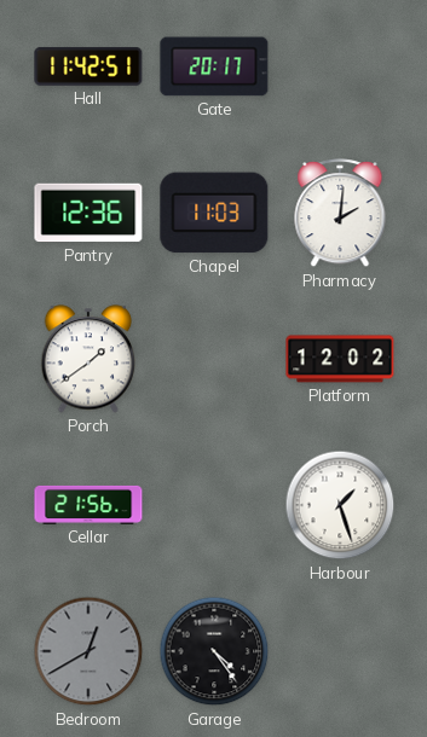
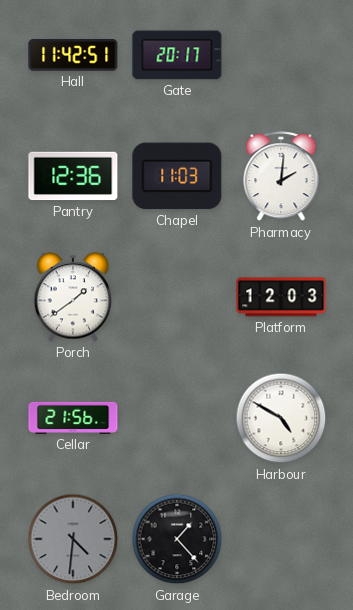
Platform: 12:02 -> 12:03 (281, 297)
Harbour: 1:27 -> 4:50 (281, 418)
Bedroom: 12:40 -> 4:31 (73, 539)
Garage: 4:24 -> 1:23 (177, 539)
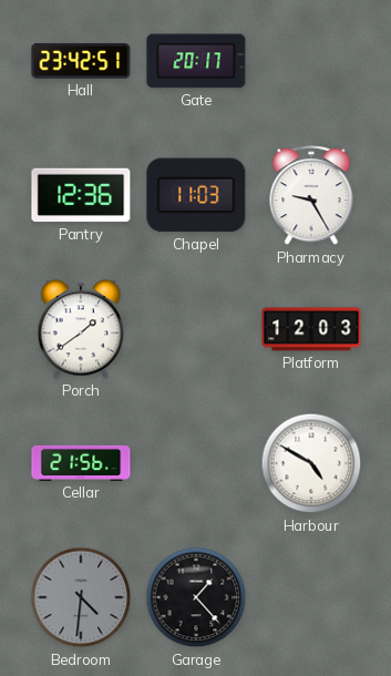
Hall: 11:42 -> 23:42 (81, 61)
Pharmacy: 2:01 -> 9:25 (311, 196)
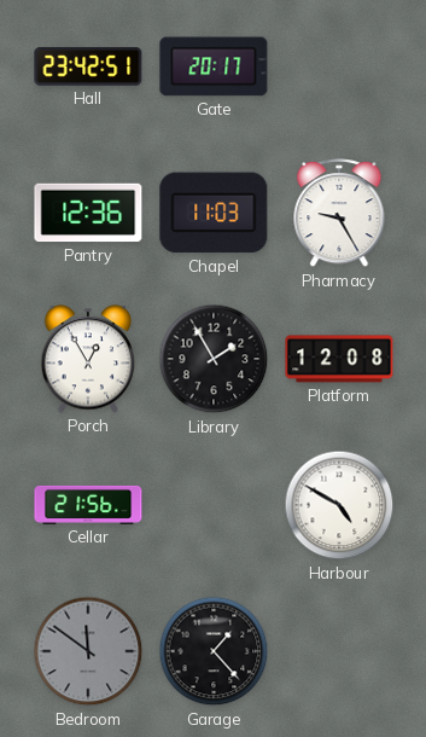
Porch: 1:39 -> 12:55 (88, 359)
Library: none -> 1:55 (214, 359)
Platform: 12:03 -> 12:08 (339, 359)
Bedroom: 4:31 -> 11:51 (88, 651)
